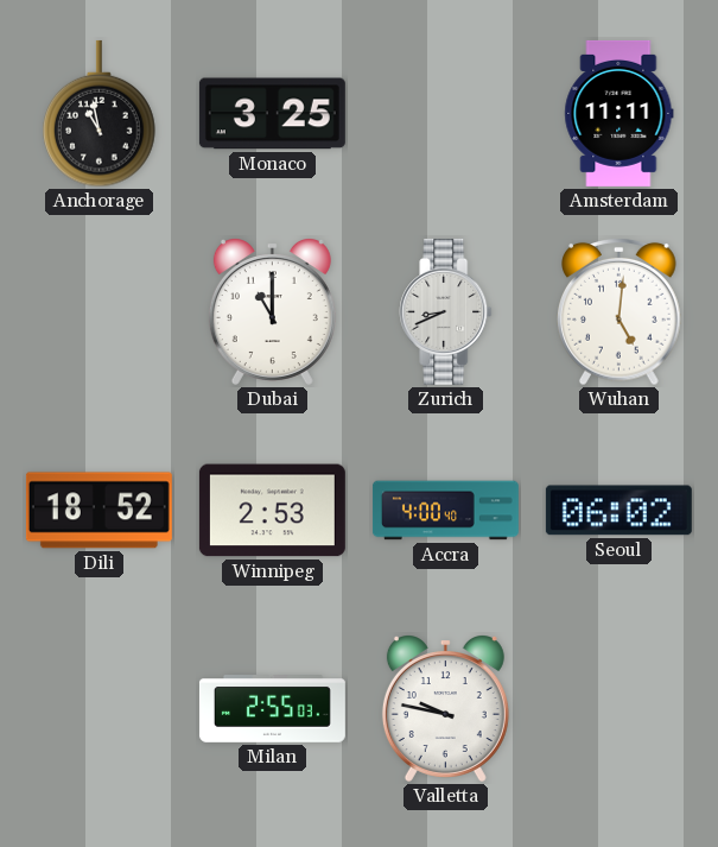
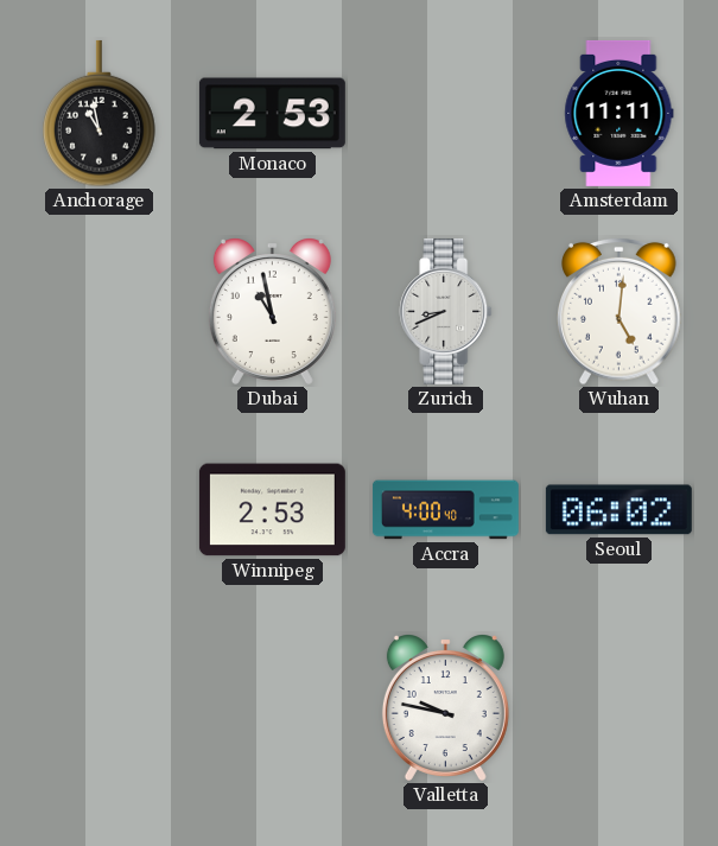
Monaco: 3:25 -> 2:53 (272, 114)
Dubai: 11:00 -> 10:58 (272, 312)
Dili: 18:52 -> none (99, 511)
Milan: 2:55 -> none (272, 709)
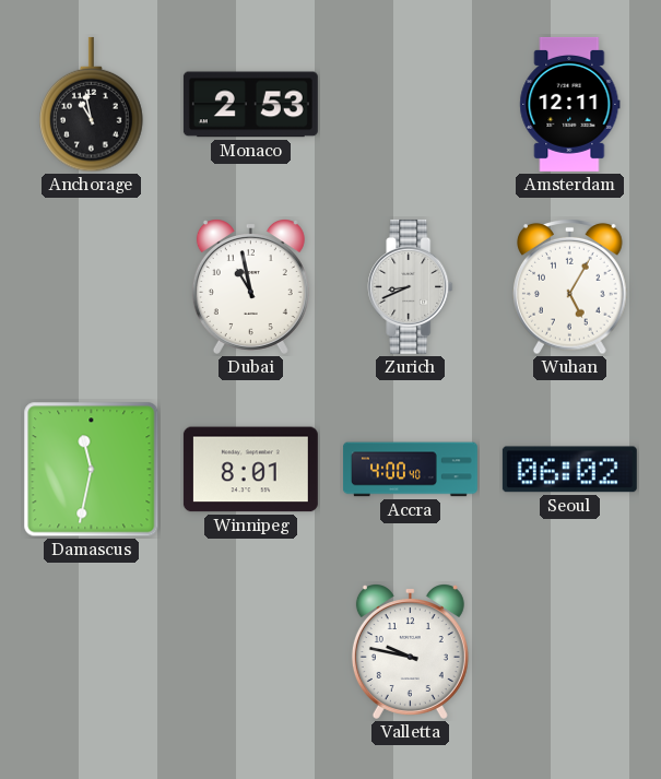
Amsterdam: 11:11 -> 12:11 (570, 104)
Wuhan: 5:01 -> 5:05 (570, 286)
Damascus: none -> 11:32 (92, 470)
Winnipeg: 2:53 -> 8:01 (250, 470)
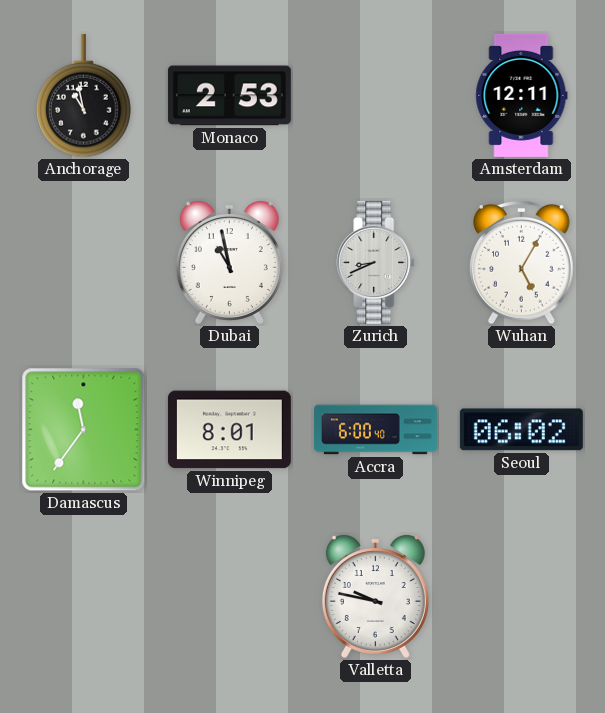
Damascus: 11:32 -> 11:36 (84, 430)
Accra: 4:00 -> 6:00 (375, 430)
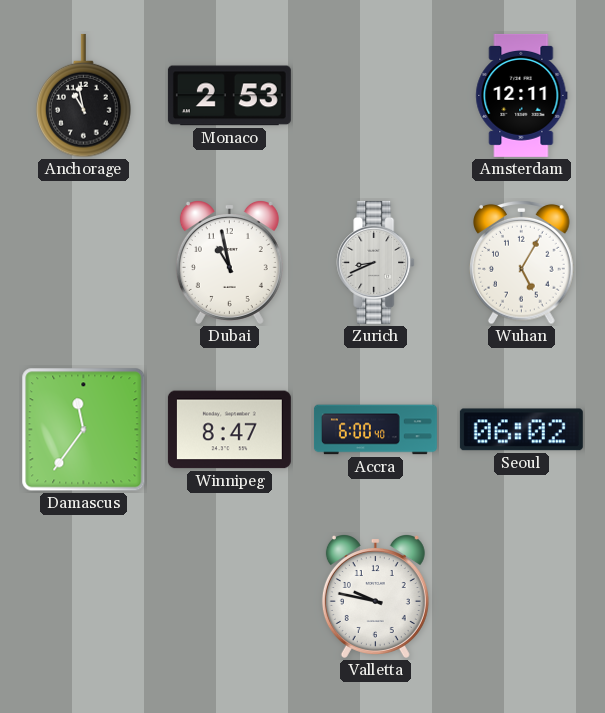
Winnipeg: 8:01 -> 8:47 (229, 430)
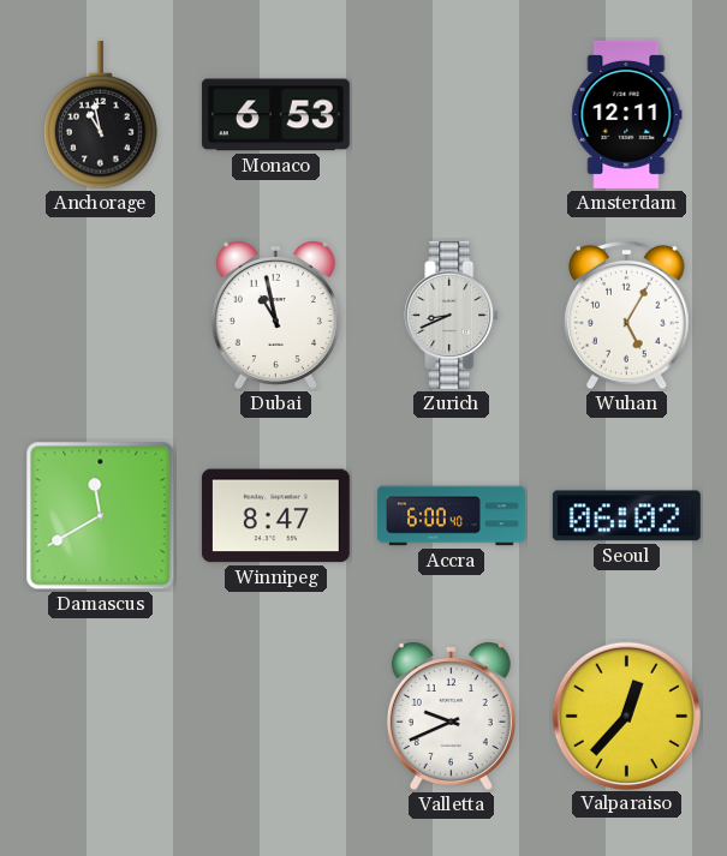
Monaco: 2:53 -> 6:53 (275, 115)
Damascus: 11:36 -> 11:40 (101, 516)
Valletta: 9:47 -> 9:41 (451, 717)
Valparaiso: none -> 12:37 (626, 716)
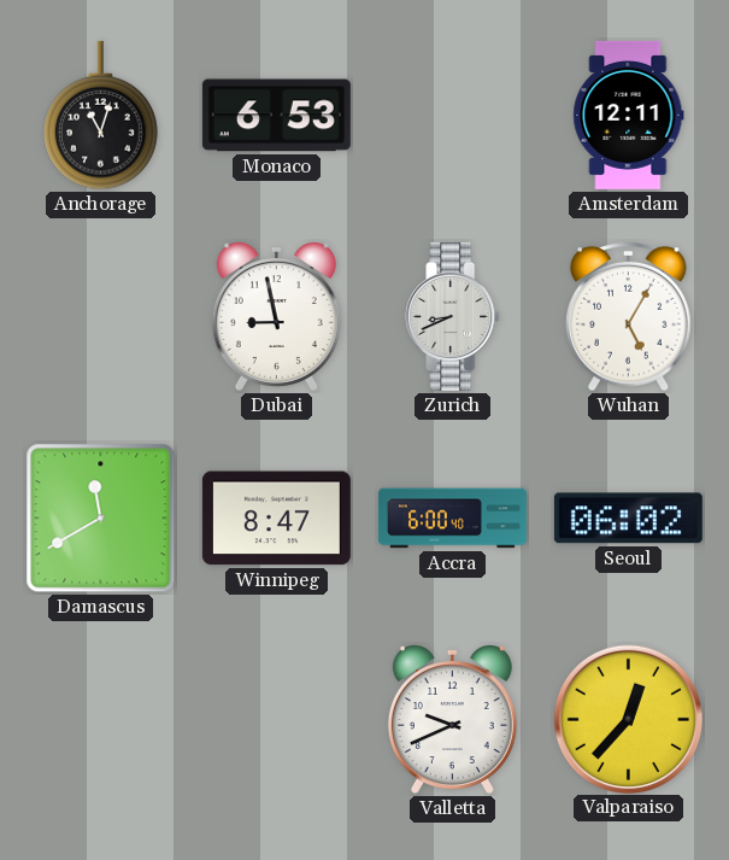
Anchorage: 10:58 -> 11:03 (101, 116)
Dubai: 10:58 -> 8:58 (276, 317)
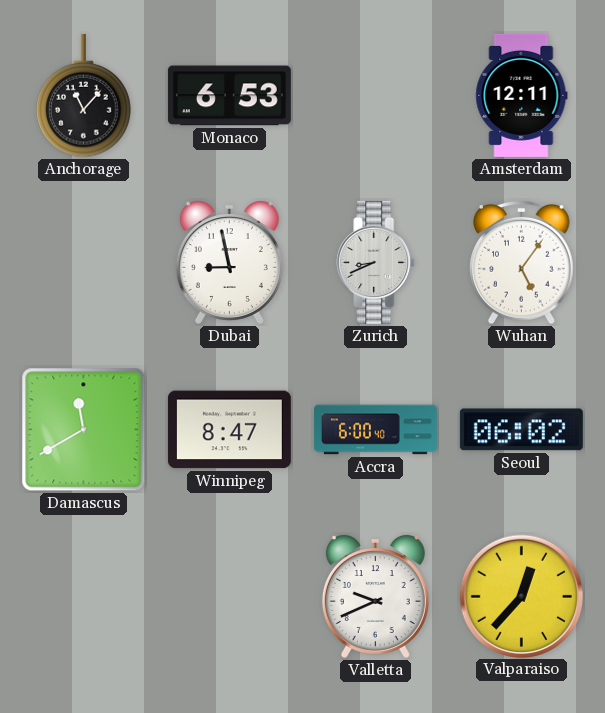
Anchorage: 11:03 -> 11:07 (84, 96)
Wuhan: 5:05 -> 5:06 (522, 262)
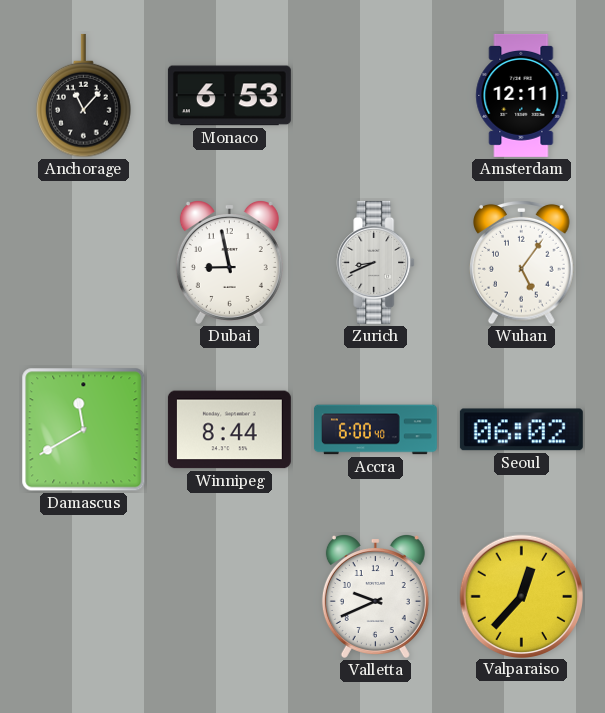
Winnipeg: 8:47 -> 8:44 (229, 430)
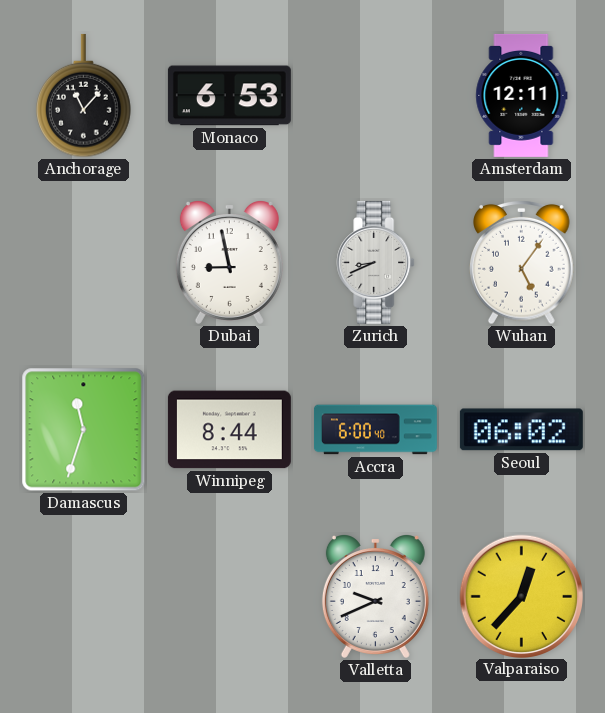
Damascus: 11:40 -> 11:33 (84, 430)
